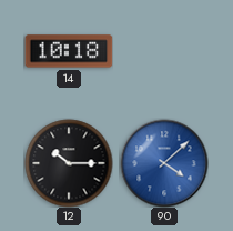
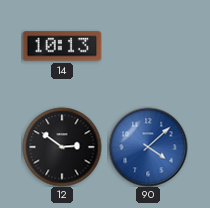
14: 10:18 -> 10:13 (62, 46)
12: 10:15 -> 2:51 (62, 147)
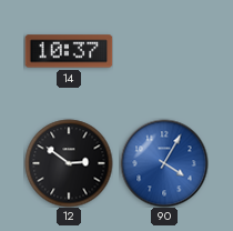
14: 10:13 -> 10:37 (69, 51)
90: 4:08 -> 4:05 (164, 163)
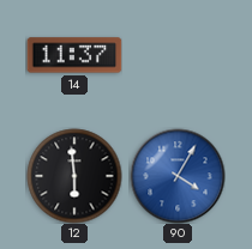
14: 10:37 -> 11:37 (74, 55)
12: 2:51 -> 5:59 (74, 176)
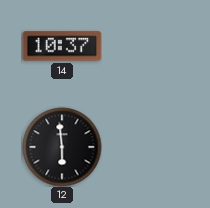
14: 11:37 -> 10:37 (62, 46)
90: 4:05 -> none (178, 176)
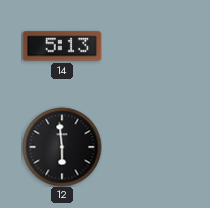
14: 10:37 -> 5:13 (62, 46)
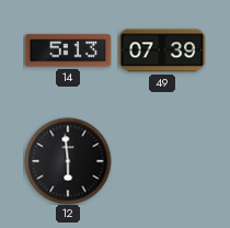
49: none -> 07:39 (162, 50)
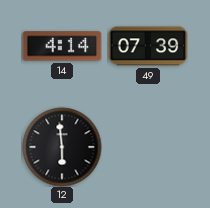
14: 5:13 -> 4:14 (62, 46)
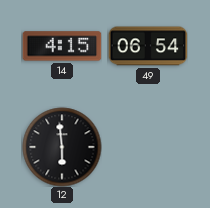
14: 4:14 -> 4:15 (62, 46)
49: 07:39 -> 06:54 (148, 46)
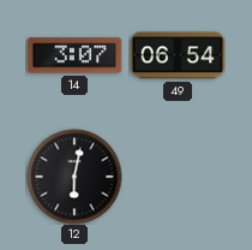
14: 4:15 -> 3:07 (74, 55)
12: 5:59 -> 6:02 (74, 177)
